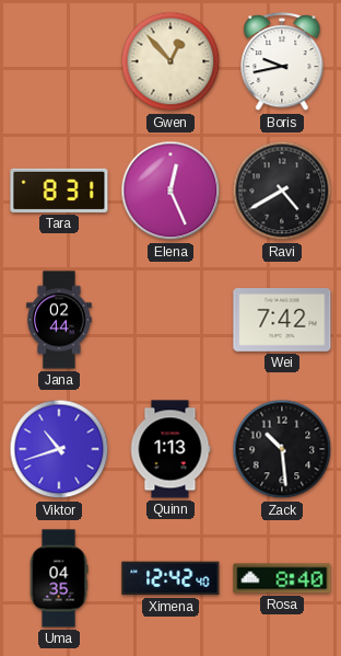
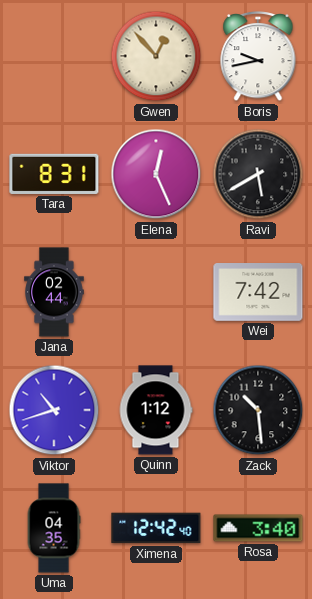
Ravi: 4:40 -> 5:40 (258, 174)
Quinn: 1:13 -> 1:12 (156, 410)
Rosa: 8:40 -> 3:40 (258, 528)
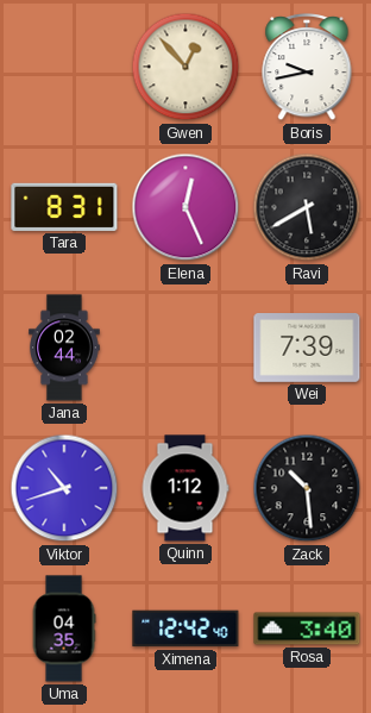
Wei: 7:42 -> 7:39 (307, 349)
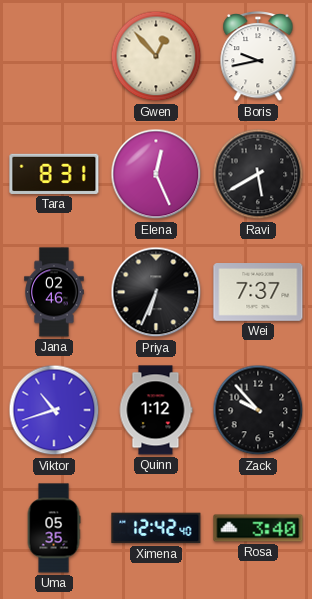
Jana: 02:44 -> 02:46 (54, 292)
Priya: none -> 6:34 (156, 292)
Wei: 7:39 -> 7:37 (258, 293)
Zack: 10:29 -> 9:53 (258, 410)
Uma: 04:35 -> 05:35 (54, 528)
